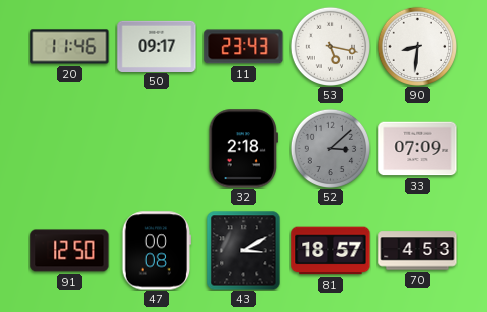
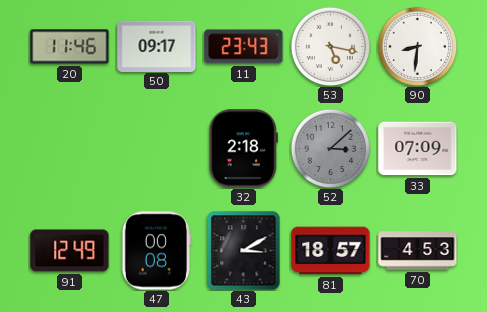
91: 12:50 -> 12:49 (70, 251)
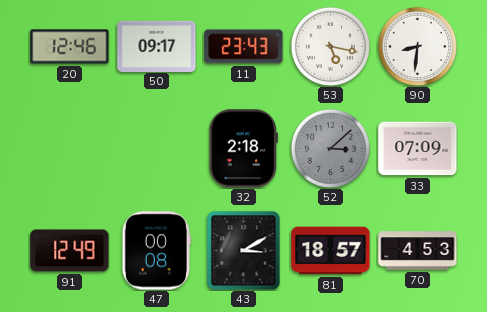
20: 11:46 -> 12:46 (70, 47)
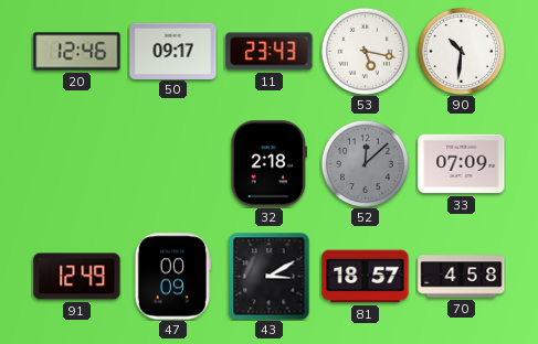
90: 8:31 -> 10:31 (461, 51)
52: 3:08 -> 12:08 (365, 163)
47: 00:08 -> 00:09 (172, 277)
70: 4:53 -> 4:58 (462, 277)
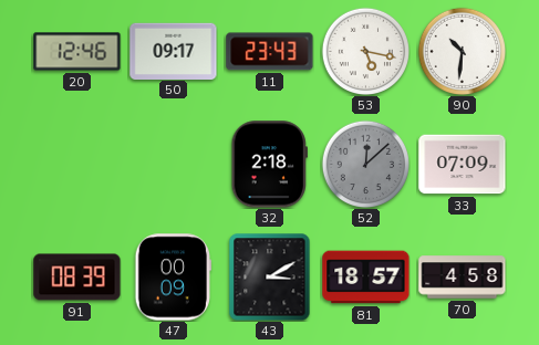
91: 12:49 -> 08:39 (77, 278)
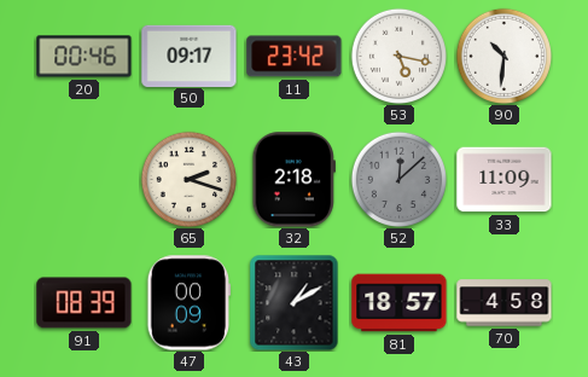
20: 12:46 -> 00:46 (85, 57)
11: 23:43 -> 23:42 (295, 57)
65: none -> 2:18 (188, 179)
33: 07:09 -> 11:09 (505, 180)
43: 3:10 -> 1:10 (295, 303)
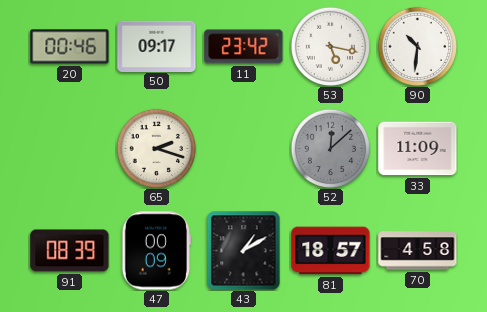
32: 2:18 -> none (293, 180)
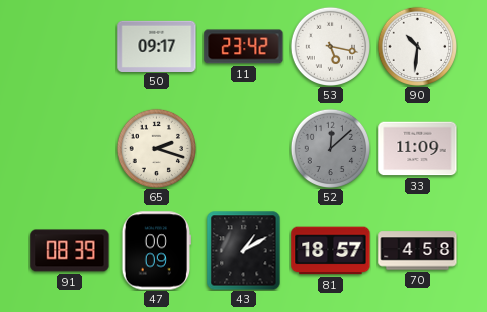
20: 00:46 -> none (70, 47)
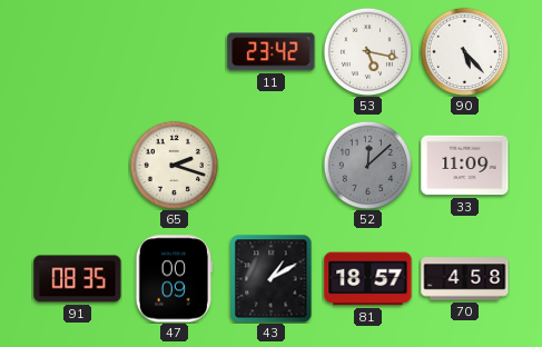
50: 09:17 -> none (157, 46)
90: 10:31 -> 5:23 (464, 51)
91: 08:39 -> 08:35 (78, 279)
